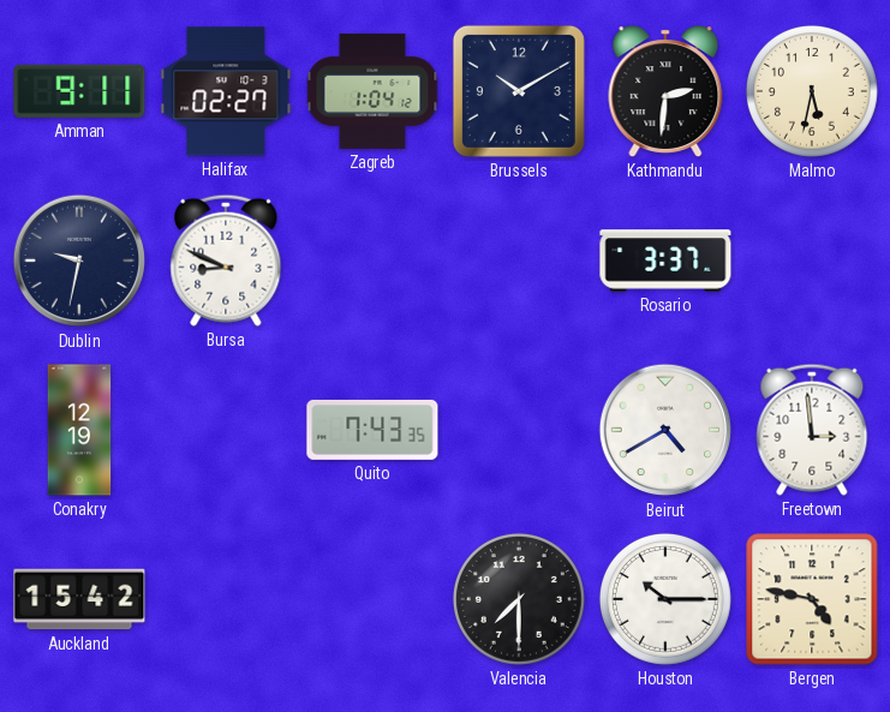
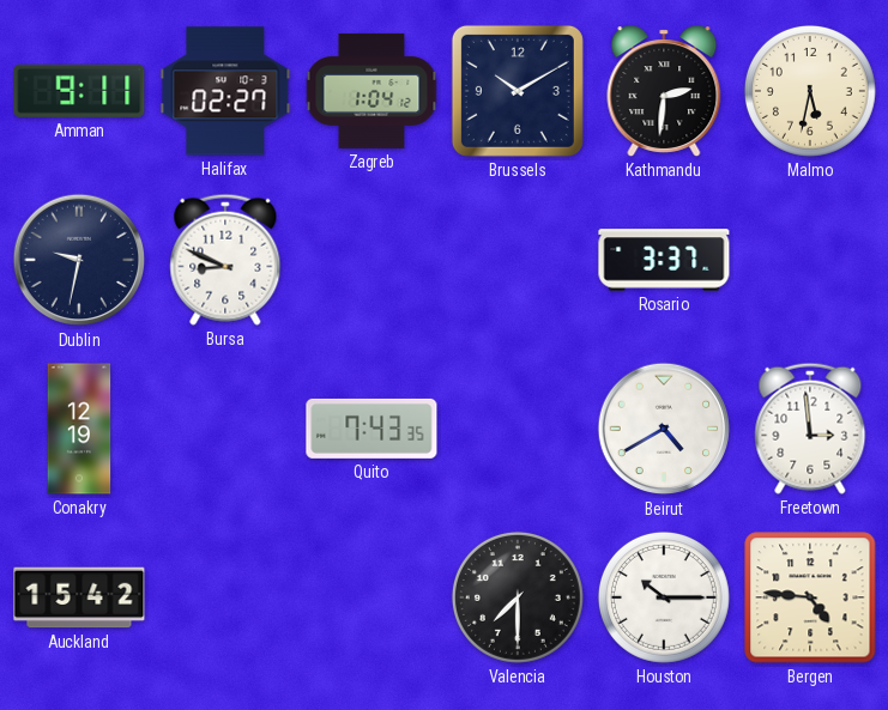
Bergen: 4:47 -> 4:46 (810, 597)
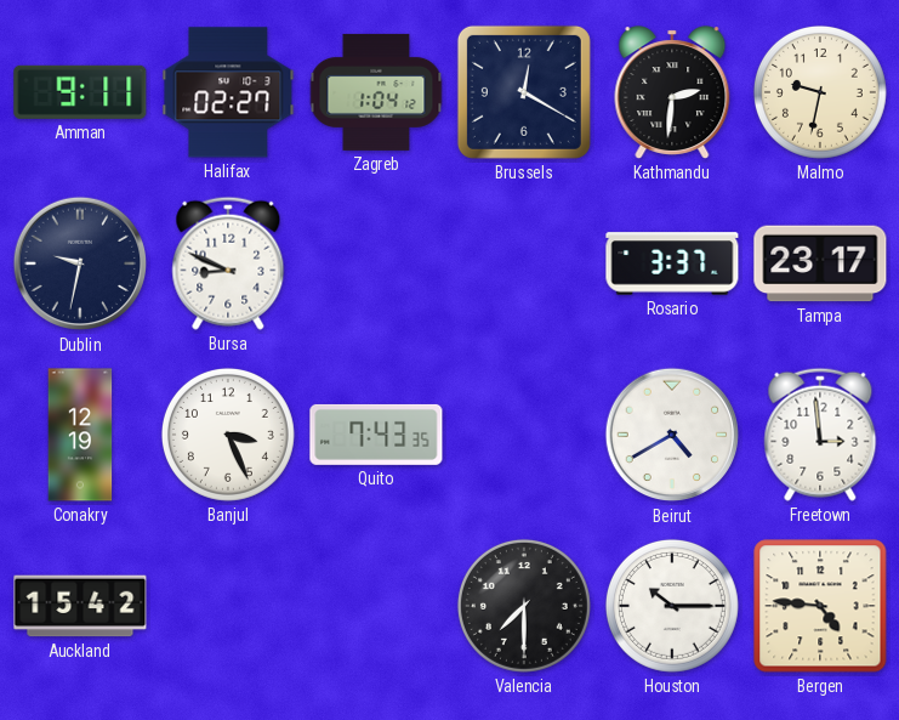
Brussels: 10:10 -> 12:20 (524, 92)
Malmo: 5:32 -> 9:32 (820, 92)
Tampa: none -> 23:17 (820, 263)
Banjul: none -> 3:26 (228, 435)
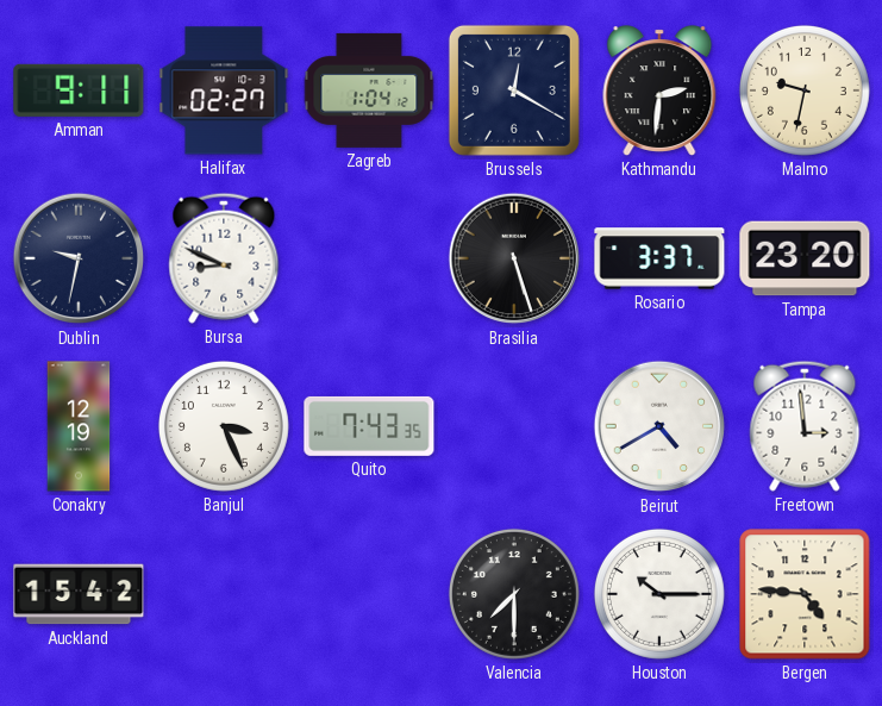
Brasilia: none -> 5:27 (514, 258)
Tampa: 23:17 -> 23:20 (805, 258)
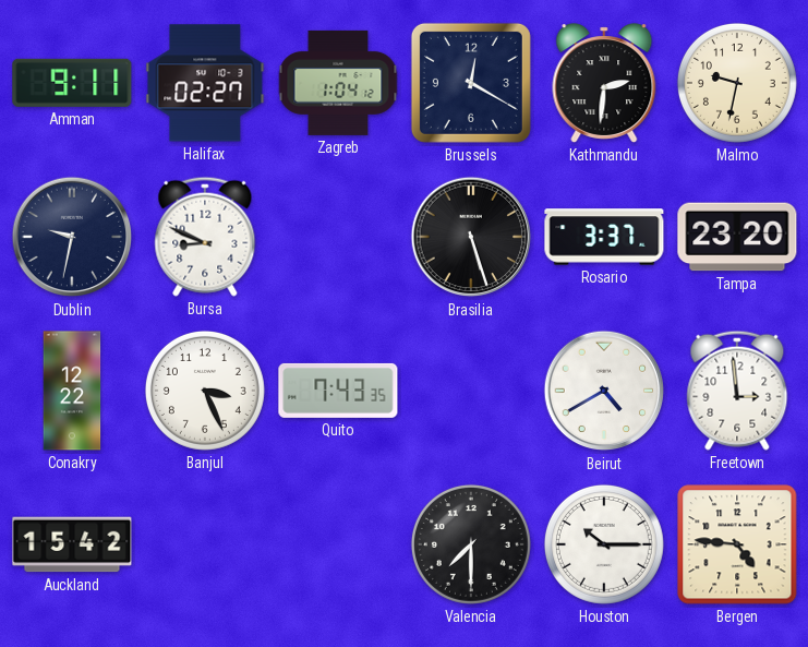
Conakry: 12:19 -> 12:22 (72, 391)
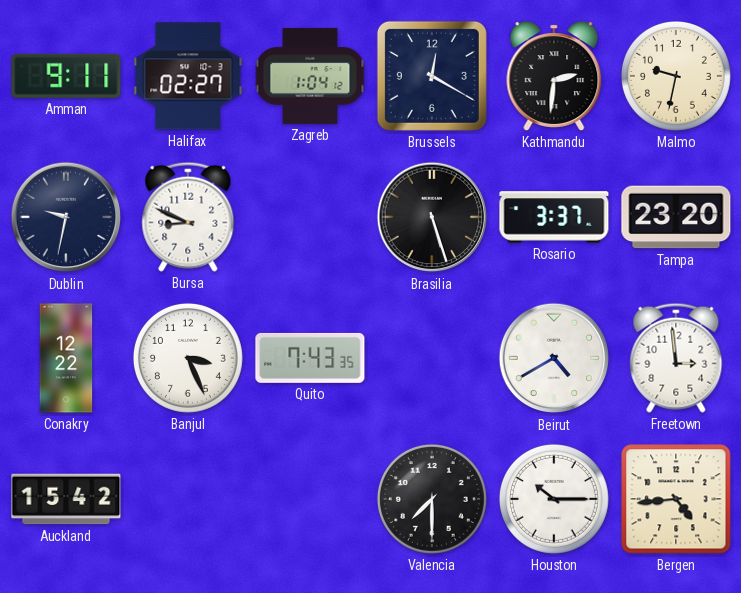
Bergen: 4:46 -> 4:44 (676, 499)
